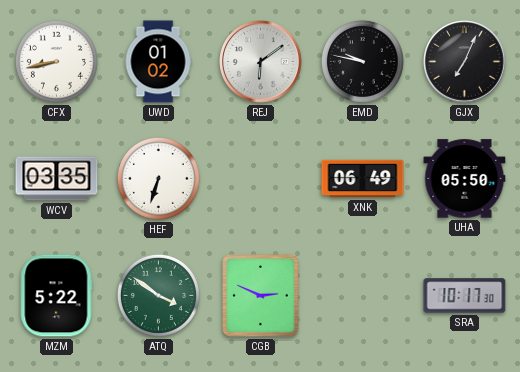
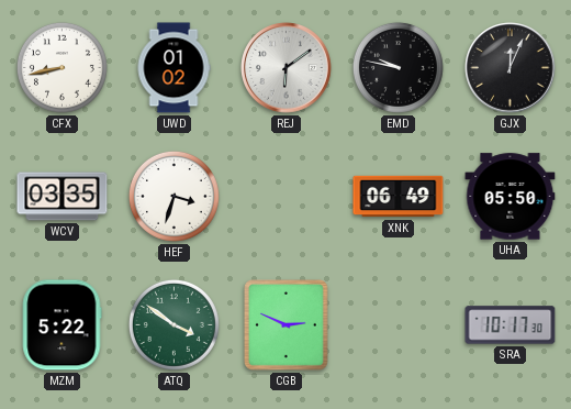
GJX: 7:04 -> 12:04 (511, 68)
HEF: 6:33 -> 3:33 (173, 196)
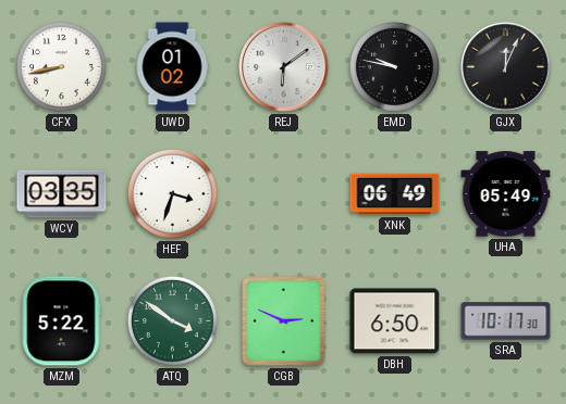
UHA: 05:50 -> 05:49 (506, 194)
DBH: none -> 6:50 (395, 321)
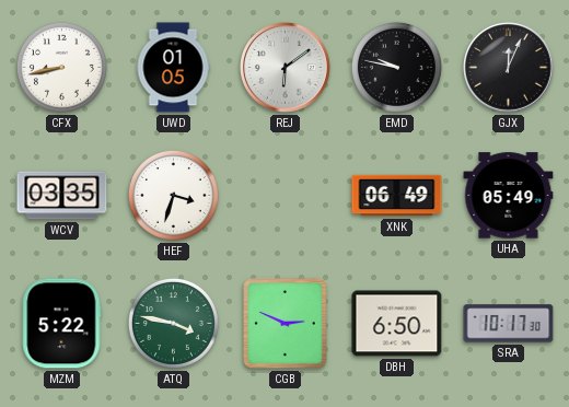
UWD: 01:02 -> 01:05 (173, 68)
ATQ: 3:51 -> 3:47 (173, 323)
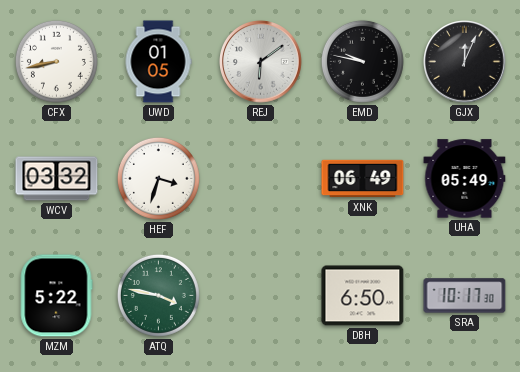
WCV: 03:35 -> 03:32 (57, 179)
CGB: 2:49 -> none (286, 324)
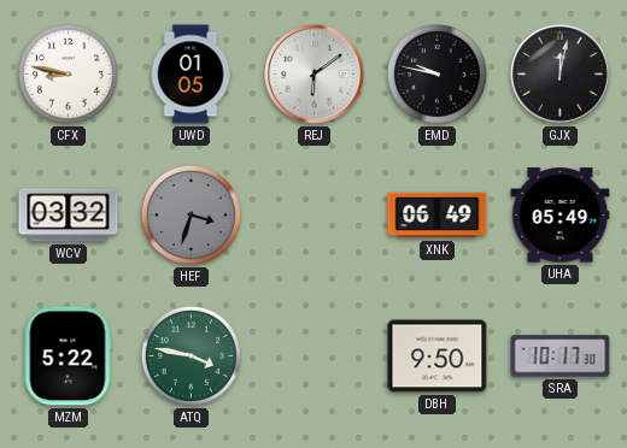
CFX: 8:43 -> 8:47 (68, 73)
GJX: 12:04 -> 12:02 (561, 75)
HEF dial: white -> grey (191, 214)
DBH: 6:50 -> 9:50 (438, 356)
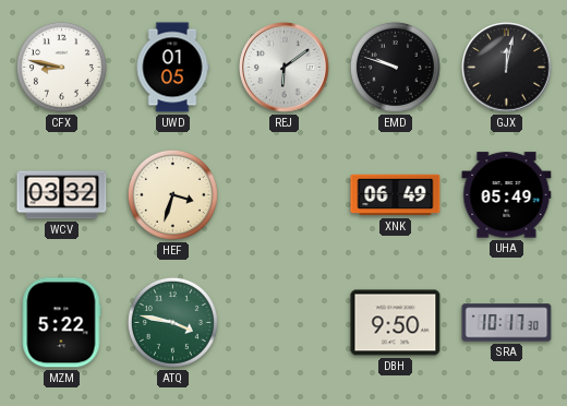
EMD: 9:47 -> 9:48 (395, 67)
HEF dial: grey -> cream (172, 194)
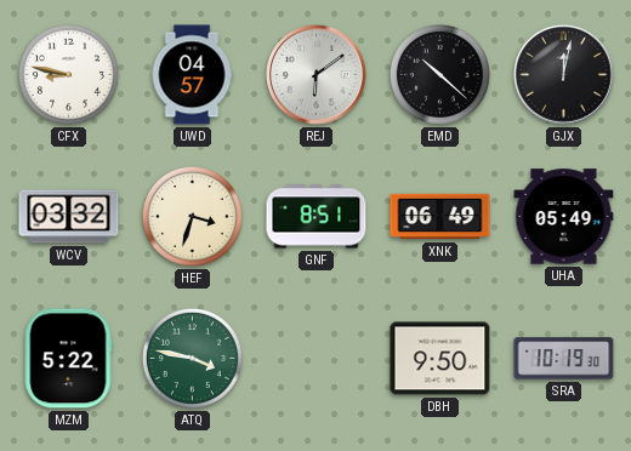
UWD: 01:05 -> 04:57 (192, 75)
EMD: 9:48 -> 10:22 (439, 74)
GNF: none -> 8:51 (317, 217)
SRA: 10:17 -> 10:19 (564, 359)
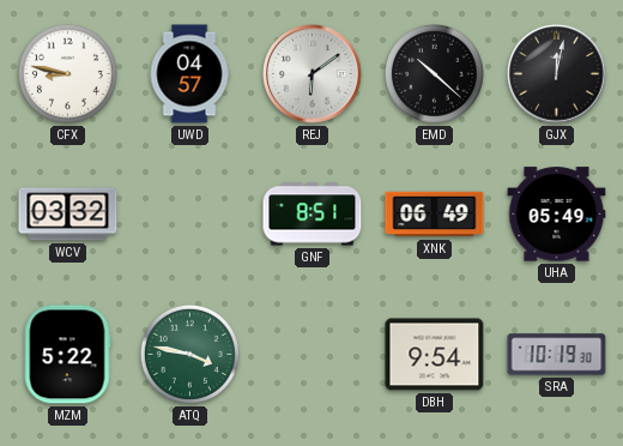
HEF: 3:33 -> none (192, 216)
DBH: 9:50 -> 9:54 (435, 355)
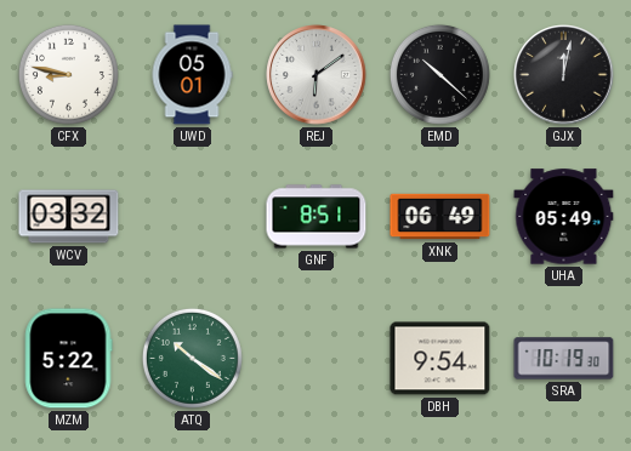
UWD: 04:57 -> 05:01 (192, 75)
ATQ: 3:47 -> 10:21 (192, 358)
